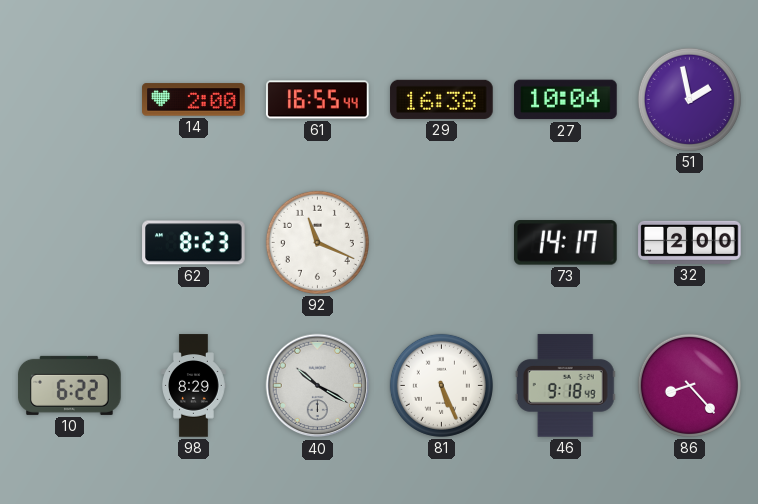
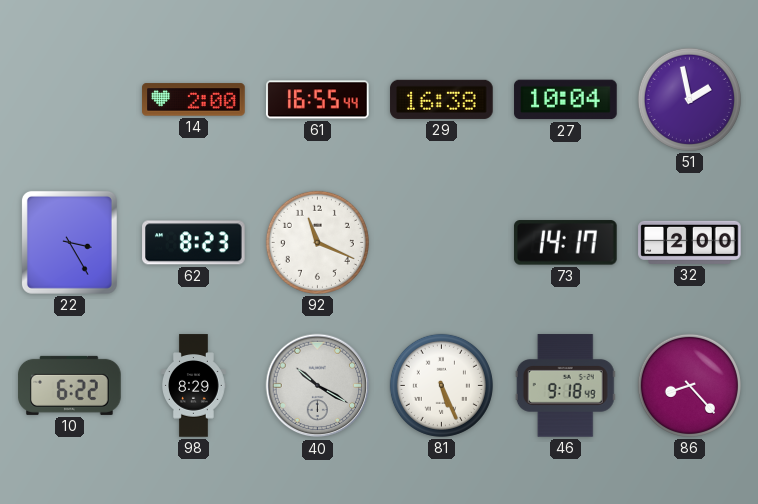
22: none -> 3:25 (69, 242)
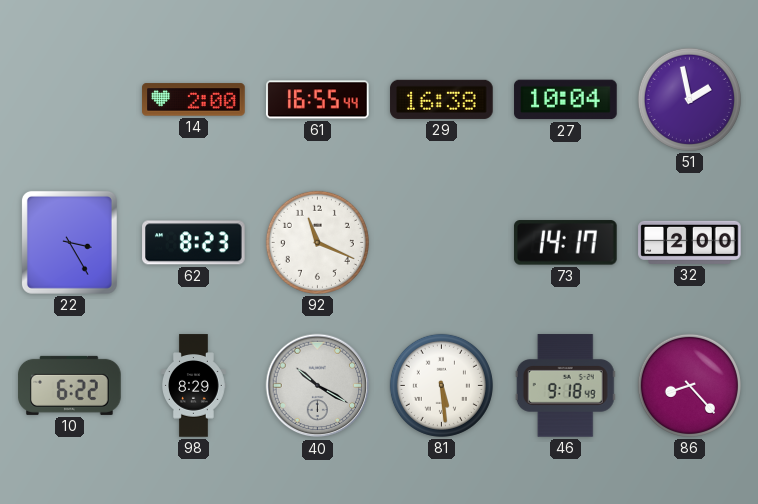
81: 5:26 -> 5:29 (441, 385)
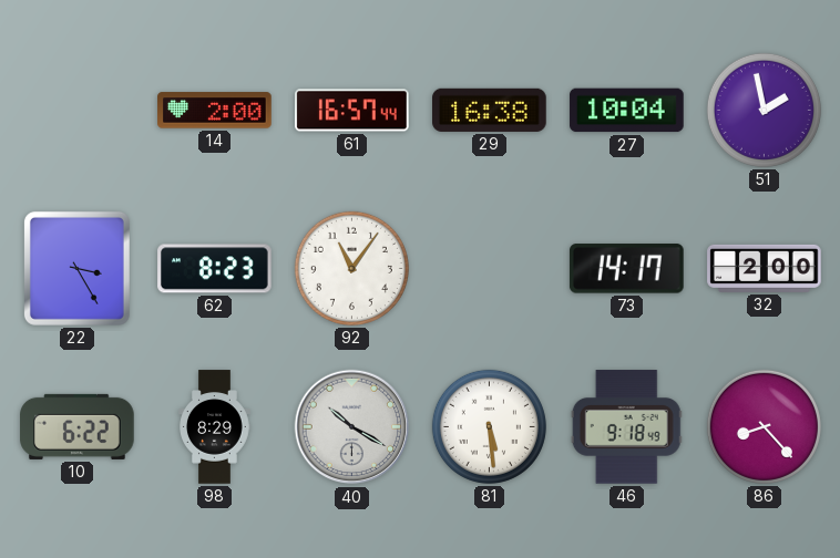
61: 16:55 -> 16:57 (352, 111)
92: 11:19 -> 11:06 (351, 268)
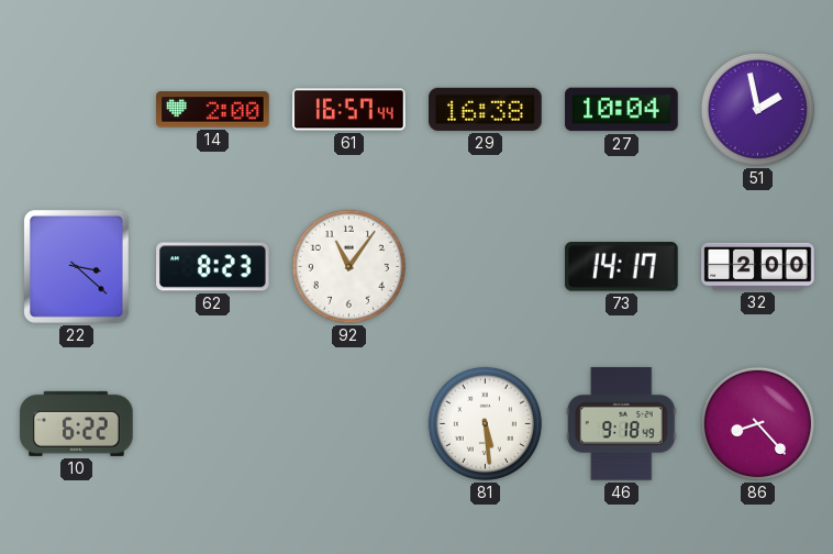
22: 3:25 -> 3:22 (76, 266)
98: 8:29 -> none (215, 427)
40: 10:20 -> none (352, 427)
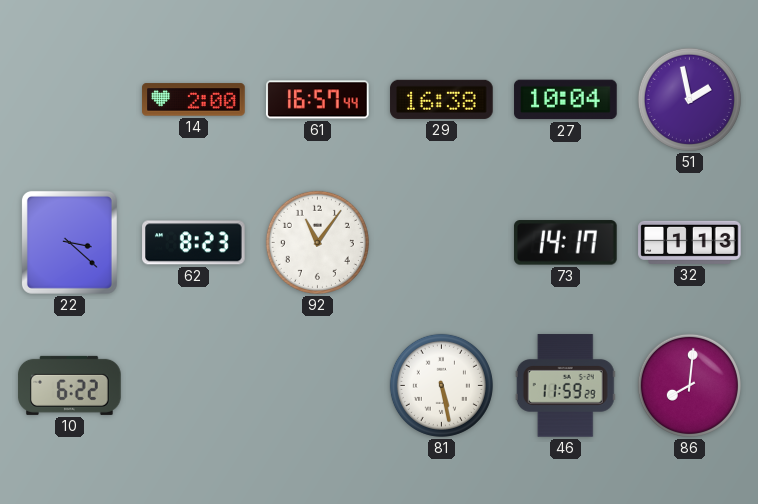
32: 2:00 -> 1:13 (690, 242)
81: 5:29 -> 5:28 (441, 385)
46: 9:18 -> 11:59 (565, 386)
86: 8:23 -> 8:01 (689, 385)
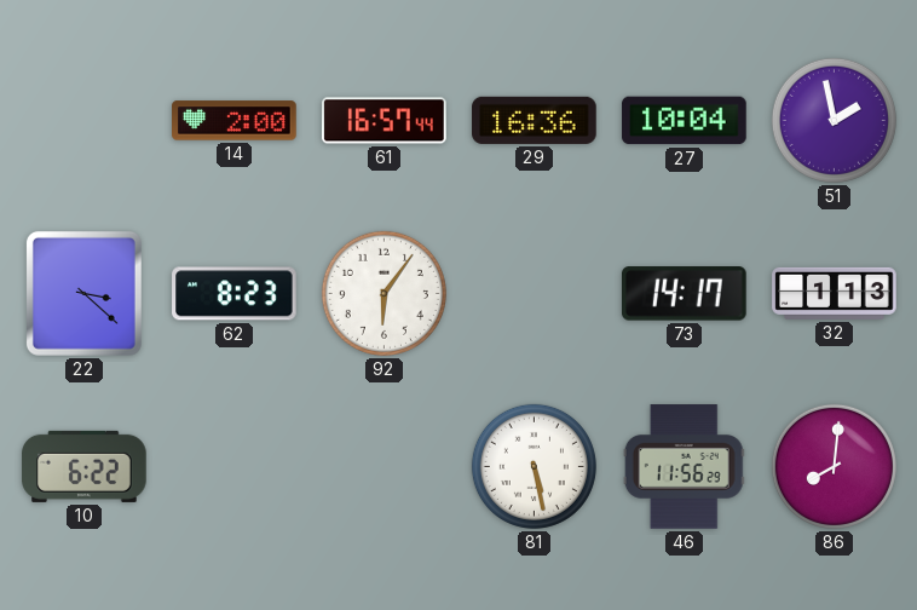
29: 16:38 -> 16:36 (535, 120)
92: 11:06 -> 6:06 (383, 293)
46: 11:59 -> 11:56 (684, 467)
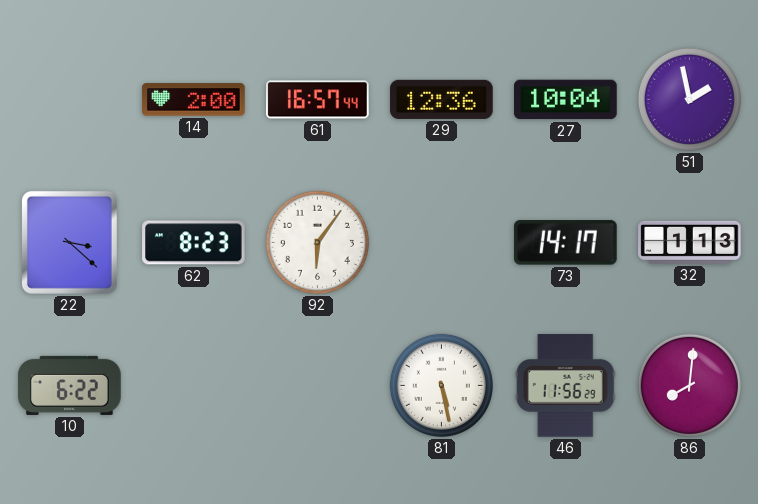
29: 16:36 -> 12:36 (442, 99)
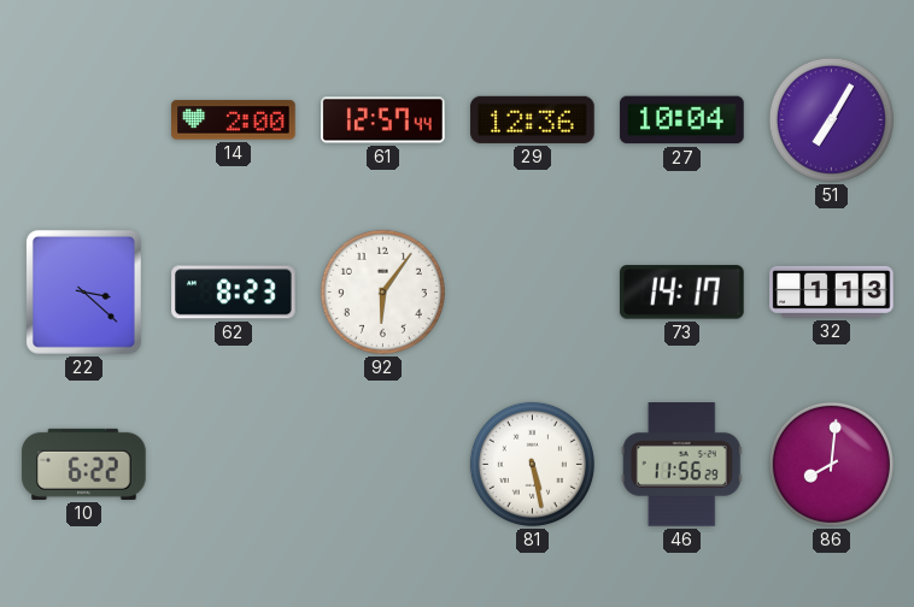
61: 16:57 -> 12:57 (383, 120)
51: 1:58 -> 7:05 (831, 119)
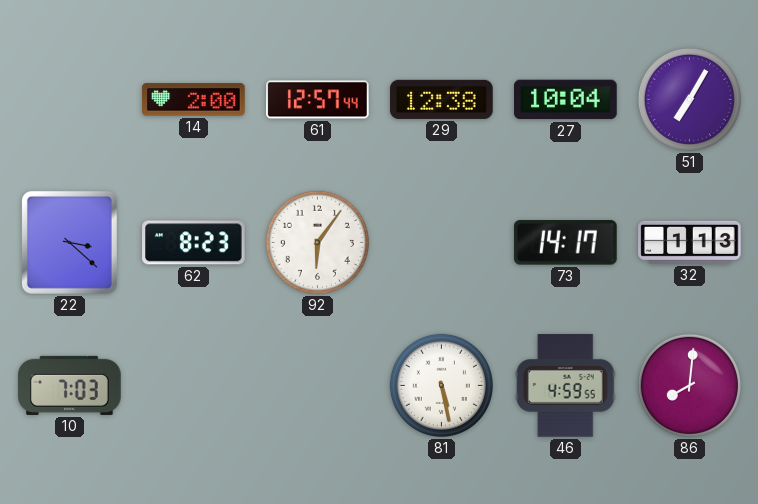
29: 12:36 -> 12:38 (442, 99)
10: 6:22 -> 7:03 (70, 385)
46: 11:56 -> 4:59 (565, 386)
